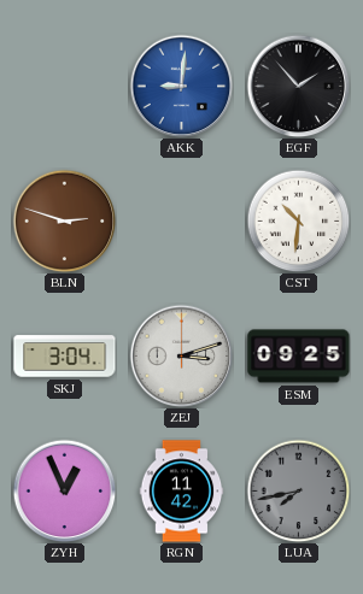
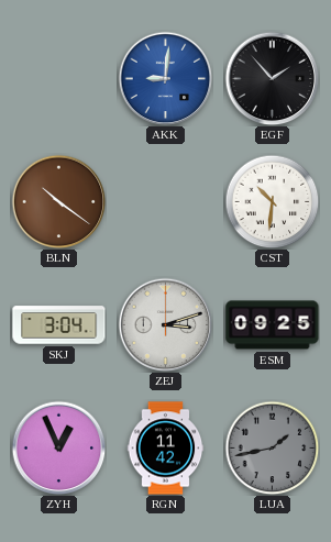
BLN: 2:48 -> 10:21 (58, 201)
LUA: 7:43 -> 1:43 (272, 447)
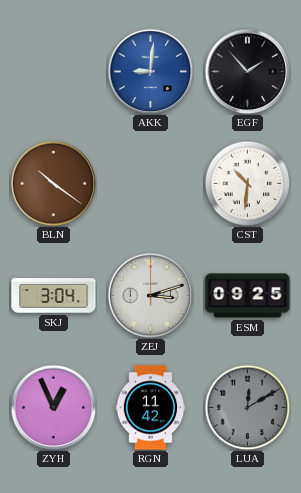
LUA: 1:43 -> 12:10 (247, 407)
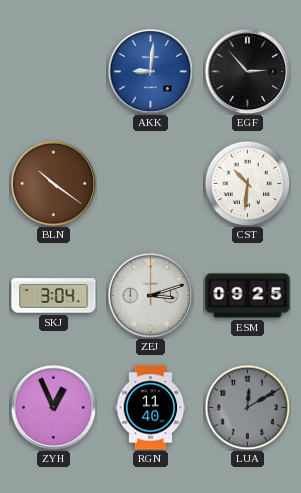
EGF: 1:53 -> 2:53 (247, 71)
RGN: 11:42 -> 11:40 (151, 408)
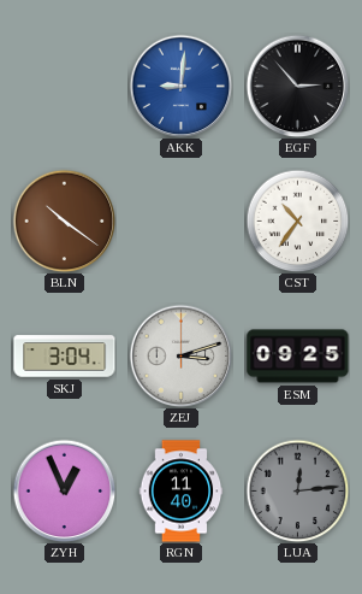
CST: 10:31 -> 10:36 (297, 220)
LUA: 12:10 -> 12:14 (297, 490)
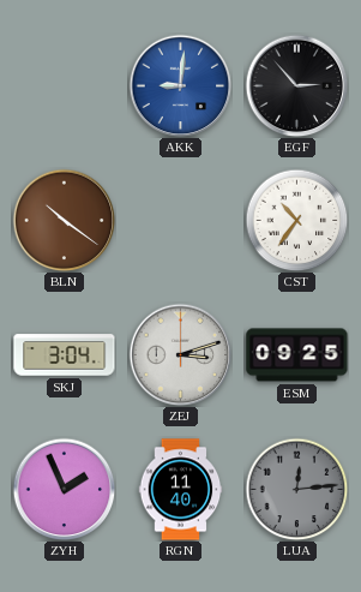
ZYH: 12:56 -> 1:56 (64, 489)
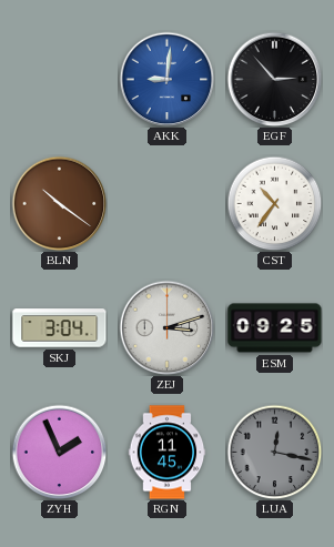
RGN: 11:40 -> 11:45 (168, 453)
LUA: 12:14 -> 12:17 (274, 452)
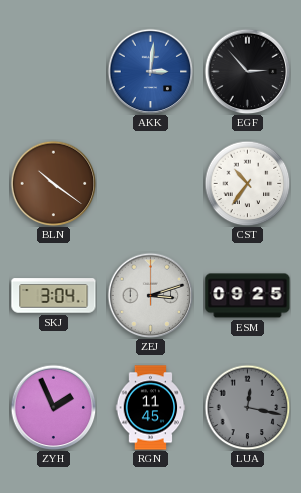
AKK: 9:01 -> 3:01 (150, 71)
